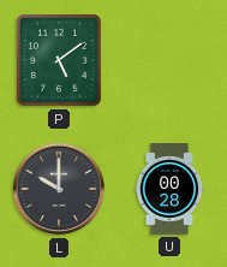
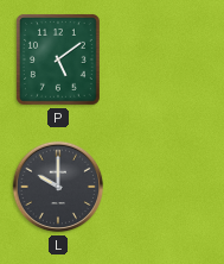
U: 00:28 -> none (169, 190)
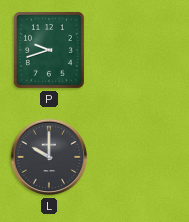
P: 5:09 -> 9:42 (49, 51)
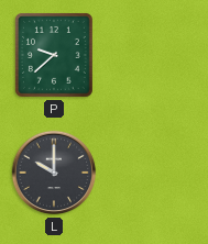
P: 9:42 -> 9:38 (54, 56)
